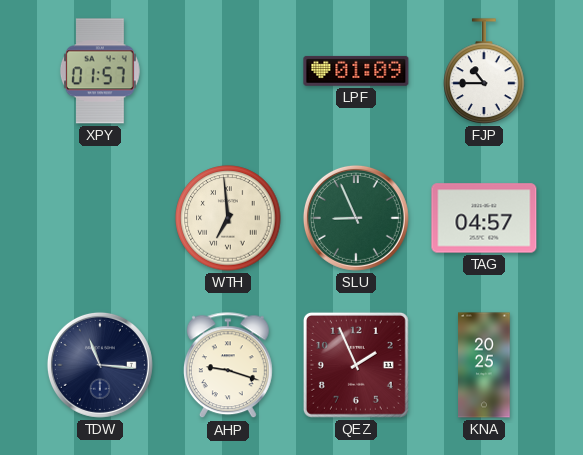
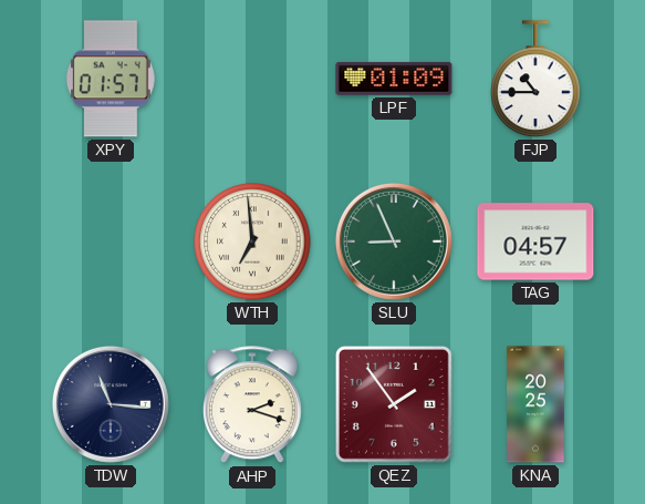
AHP: 9:18 -> 2:18 (252, 405)
QEZ: 1:56 -> 1:54 (394, 404)
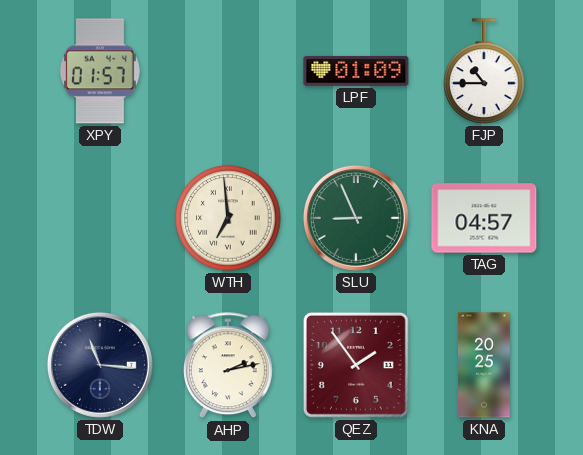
AHP: 2:18 -> 2:13 (228, 366)
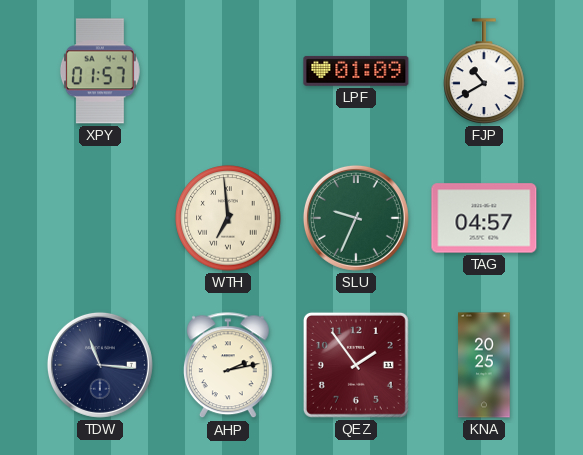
FJP: 10:45 -> 10:40 (484, 71)
SLU: 8:56 -> 9:34 (356, 218)
